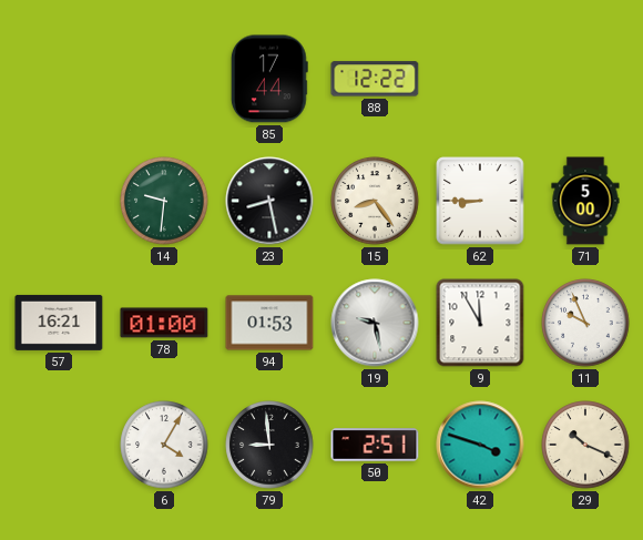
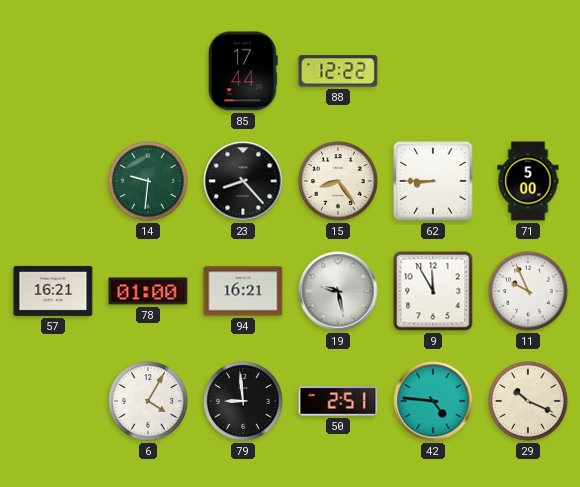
23: 8:28 -> 8:23 (243, 181)
94: 01:53 -> 16:21 (243, 291)
42: 3:48 -> 4:46 (433, 401)
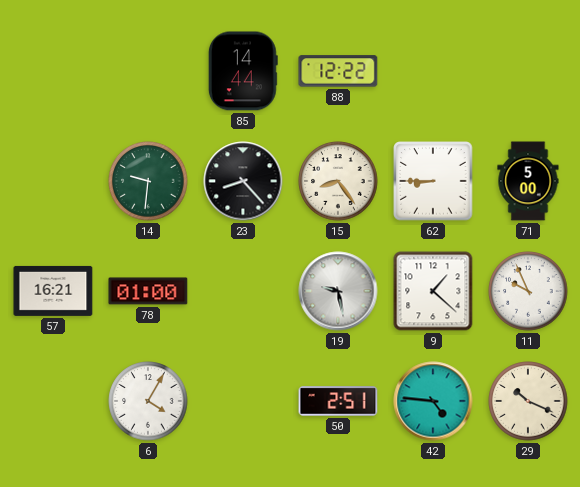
85: 17:44 -> 14:44 (243, 71)
94: 16:21 -> none (243, 291)
9: 11:55 -> 1:22 (433, 291)
79: 8:59 -> none (243, 401)
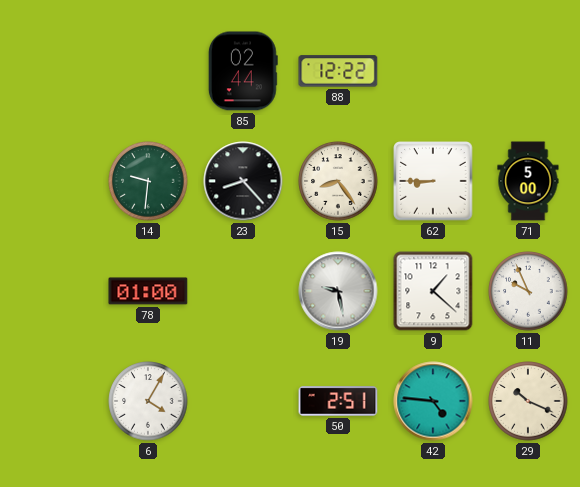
85: 14:44 -> 02:44 (243, 71)
57: 16:21 -> none (53, 291)
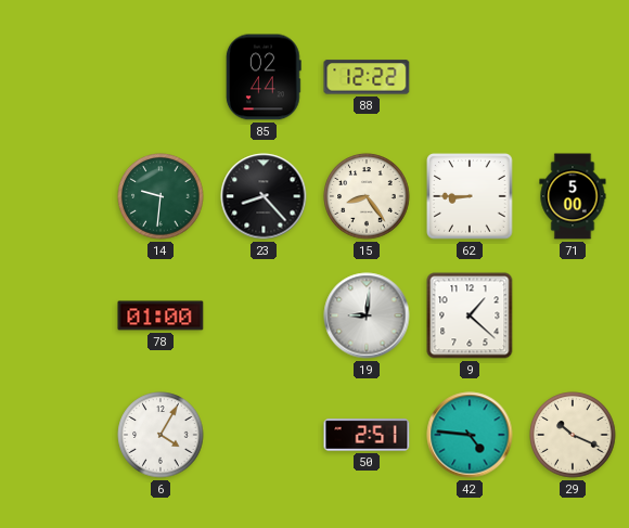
19: 9:28 -> 9:01 (367, 315)
11: 9:56 -> none (528, 291)
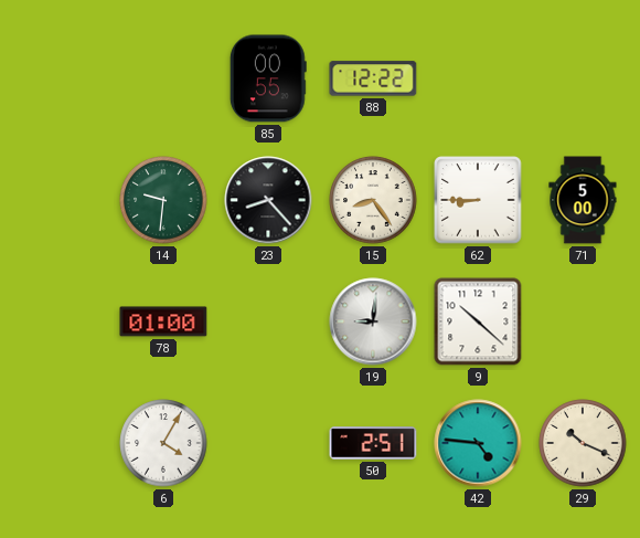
85: 02:44 -> 00:55 (268, 78)
9: 1:22 -> 10:22 (478, 321)
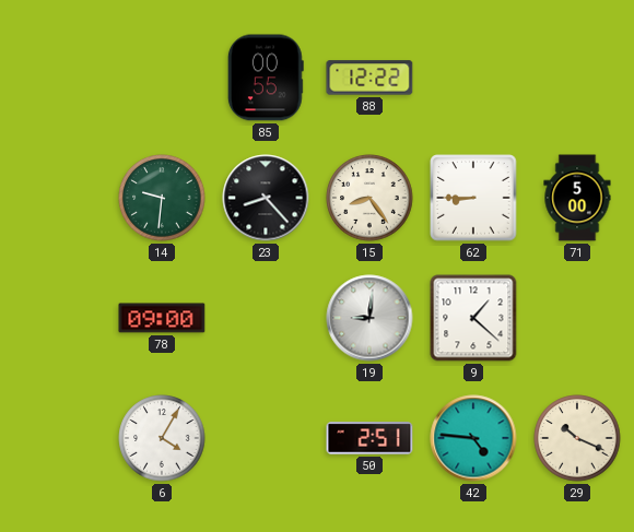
78: 01:00 -> 09:00 (162, 318)
9: 10:22 -> 1:22 (473, 318)
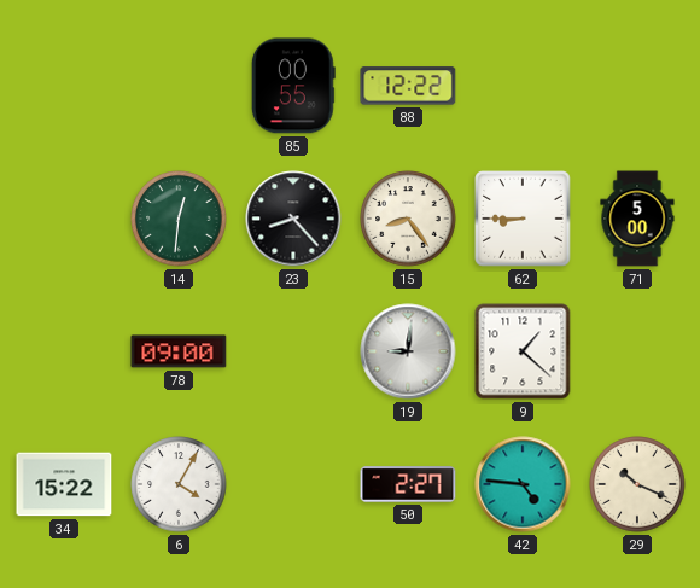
14: 9:31 -> 12:31 (179, 219)
34: none -> 15:22 (64, 484)
50: 2:51 -> 2:27 (408, 484)
